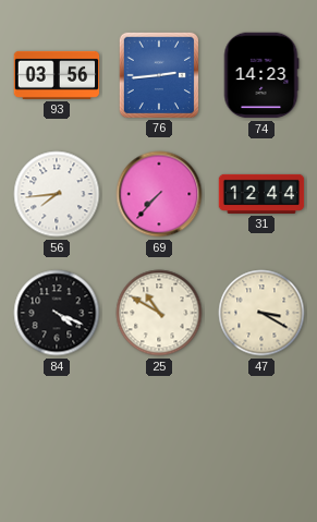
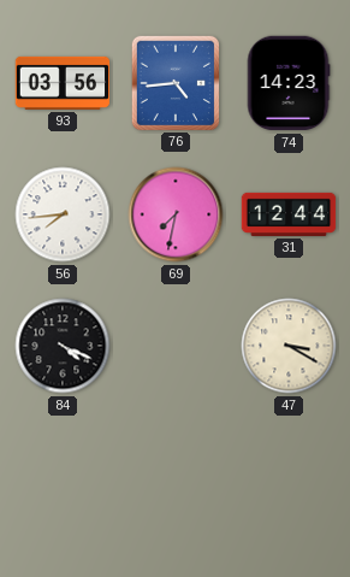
76: 2:44 -> 4:44 (174, 82)
69: 7:37 -> 7:32 (176, 214)
25: 10:50 -> none (159, 313)
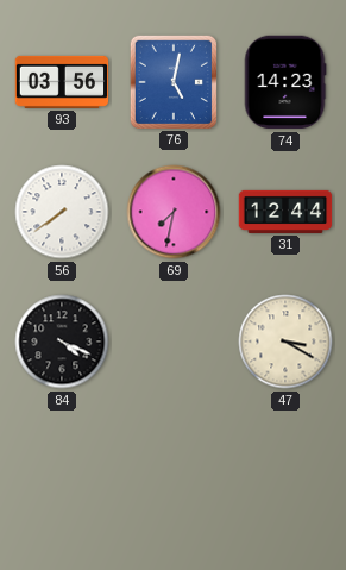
76: 4:44 -> 5:02 (172, 81)
56: 7:44 -> 7:39 (62, 212)
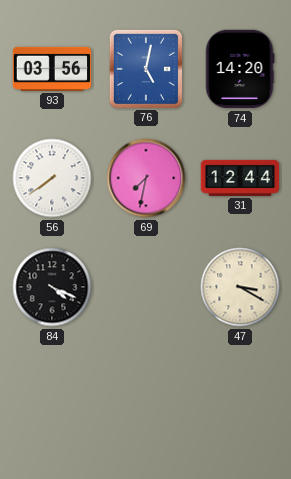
74: 14:23 -> 14:20 (240, 69)
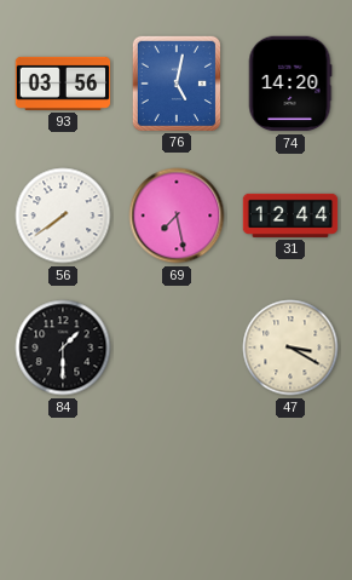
69: 7:32 -> 7:28 (177, 216)
84: 4:19 -> 1:30 (63, 348)
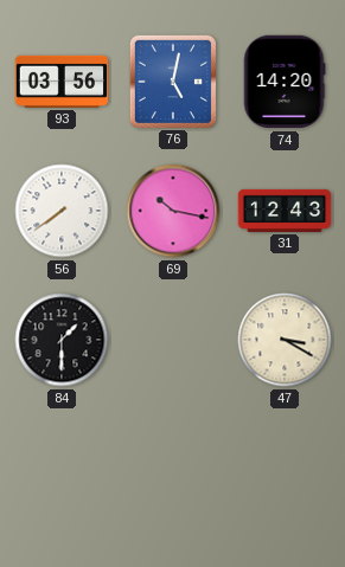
69: 7:28 -> 10:17 (173, 211)
31: 12:44 -> 12:43 (285, 211)
